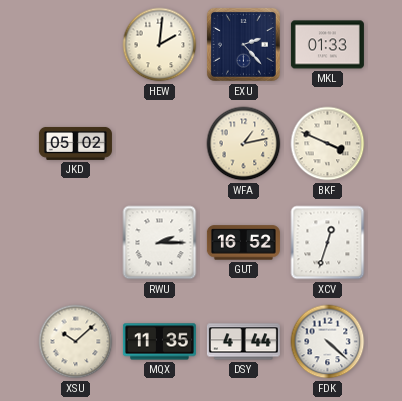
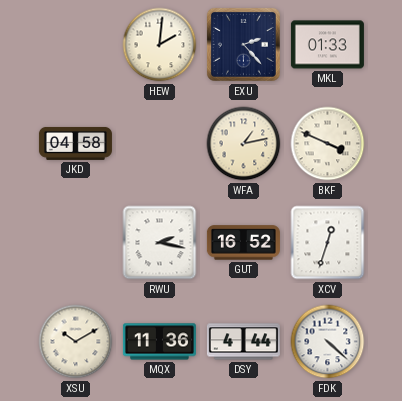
JKD: 05:02 -> 04:58 (75, 143)
RWU: 2:15 -> 2:17 (160, 243)
XSU: 10:08 -> 10:10 (76, 342)
MQX: 11:35 -> 11:36 (159, 342)
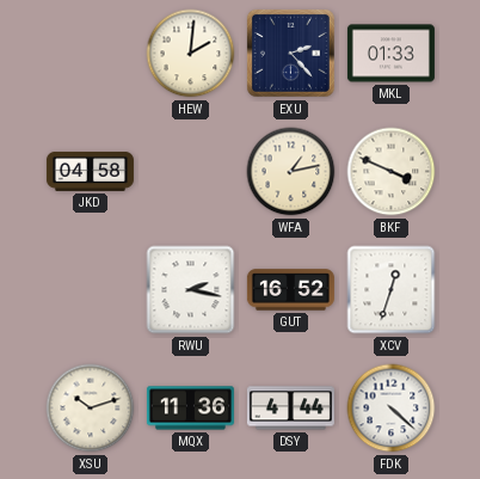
XSU: 10:10 -> 10:12 (91, 409)
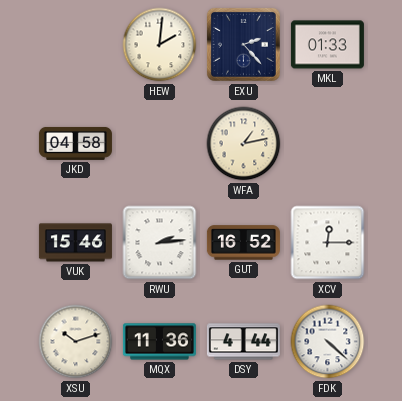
BKF: 3:49 -> none (392, 172)
VUK: none -> 15:46 (75, 243)
RWU: 2:17 -> 2:14 (160, 243)
XCV: 12:33 -> 12:15 (328, 243)
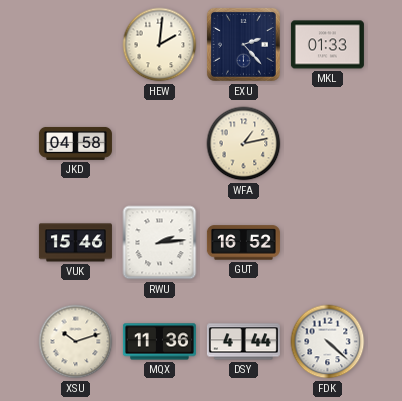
XCV: 12:15 -> none (328, 243)
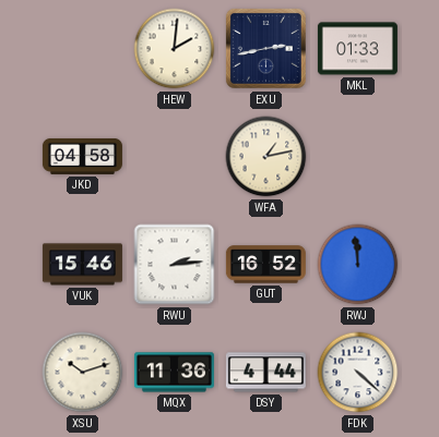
EXU: 2:23 -> 2:43 (265, 48)
RWJ: none -> 11:59 (358, 265)
